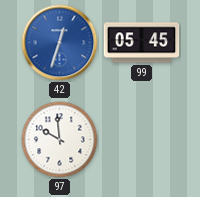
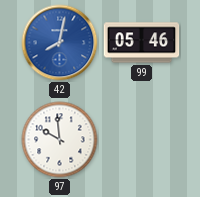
42: 12:33 -> 8:02 (60, 43)
99: 05:45 -> 05:46 (142, 43)
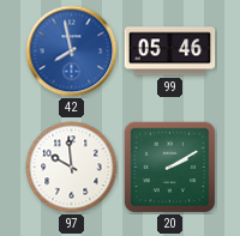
42: 8:02 -> 7:58 (72, 52)
20: none -> 2:10 (169, 167)
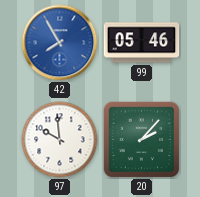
42: 7:58 -> 7:55 (60, 43)
20: 2:10 -> 2:07 (141, 139)
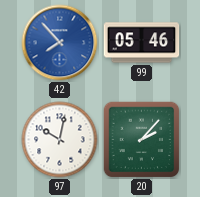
42: 7:55 -> 7:53 (60, 43)
97: 9:59 -> 10:02 (60, 140)
